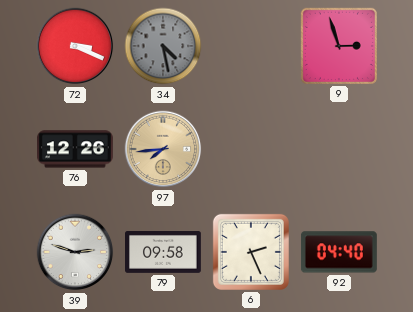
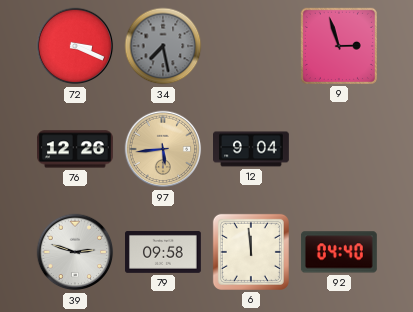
34: 4:28 -> 7:28 (163, 46)
97: 7:44 -> 5:44 (163, 149)
12: none -> 9:04 (252, 149)
6: 2:26 -> 11:59 (251, 252)
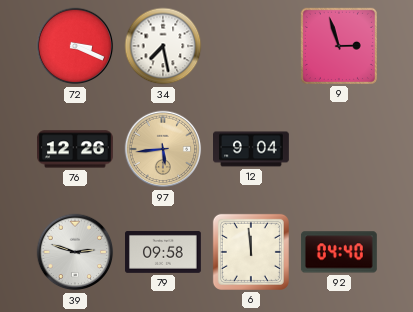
34 dial: grey -> white (163, 46)
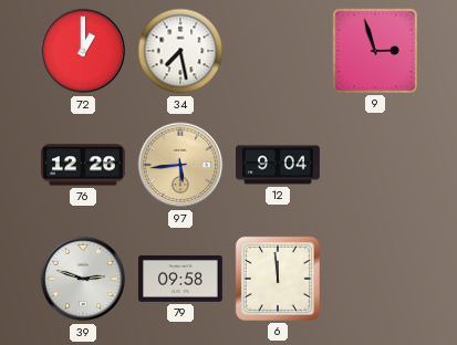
72: 3:19 -> 1:00 (83, 51)
92: 04:40 -> none (339, 252)
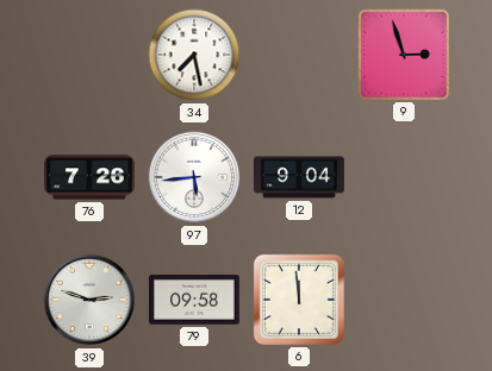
72: 1:00 -> none (83, 51)
76: 12:26 -> 7:26 (91, 177)
97 dial: champagne -> white (194, 177)
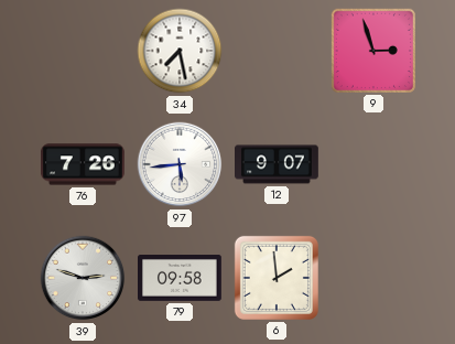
12: 9:04 -> 9:07 (278, 164)
6: 11:59 -> 1:59 (277, 278)
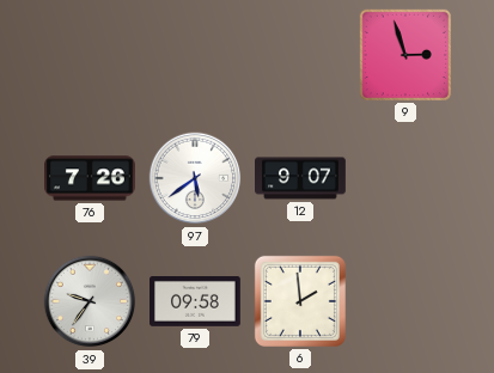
34: 7:28 -> none (180, 51)
97: 5:44 -> 5:39 (195, 178)
39: 2:48 -> 9:36 (90, 301)
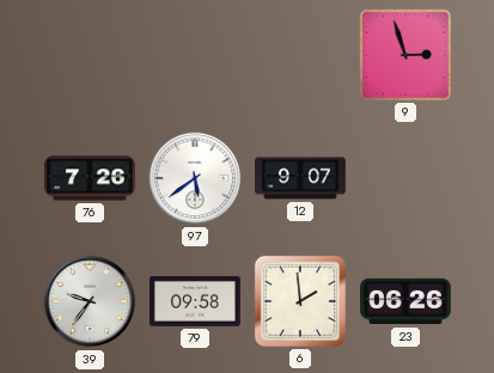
23: none -> 06:26 (405, 301)
